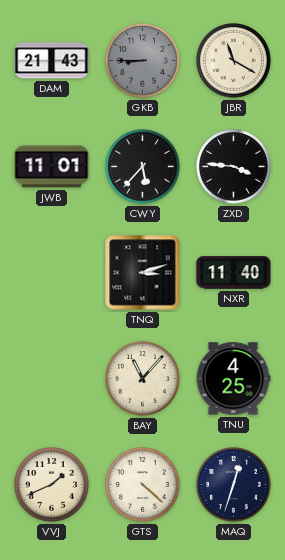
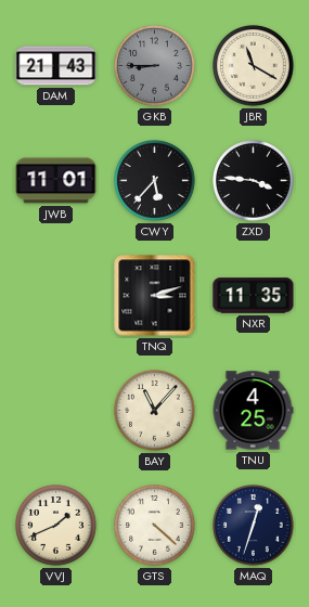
NXR: 11:40 -> 11:35 (254, 296)
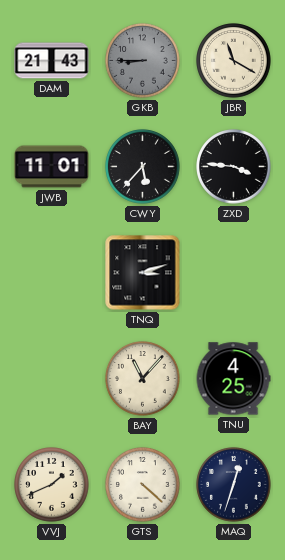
NXR: 11:35 -> none (254, 296)
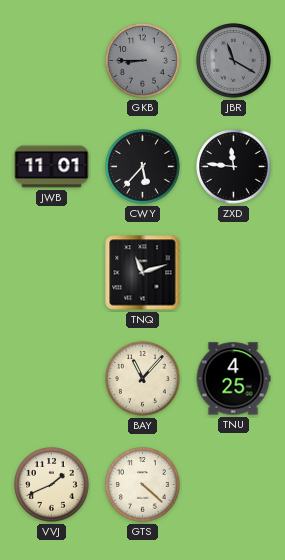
DAM: 21:43 -> none (52, 61)
JBR dial: cream -> grey (234, 61)
ZXD: 3:46 -> 11:46 (234, 167)
TNQ: 3:12 -> 11:12 (143, 273)
MAQ: 12:33 -> none (234, 485)
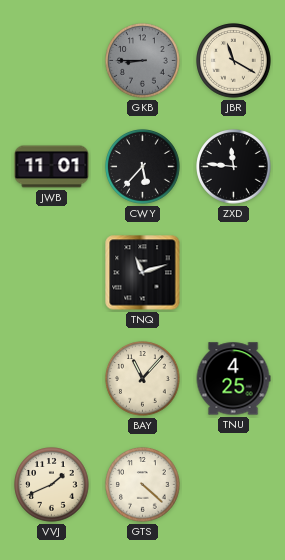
JBR dial: grey -> cream (234, 61)
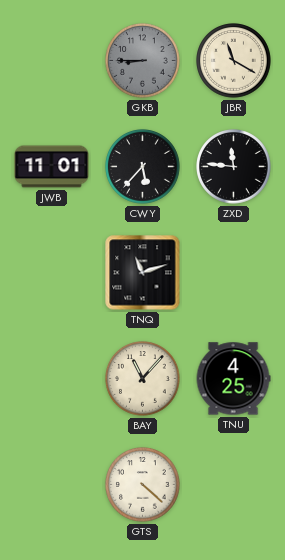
VVJ: 1:41 -> none (52, 485)
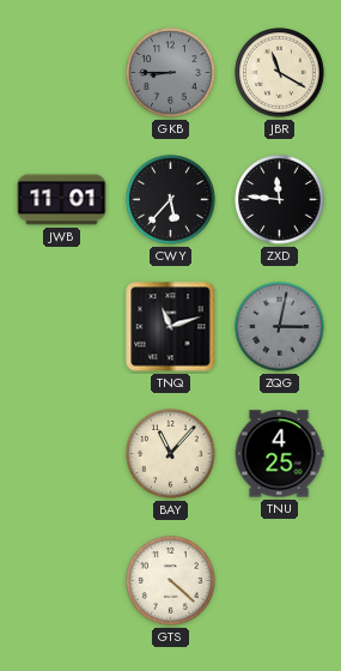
ZQG: none -> 3:02 (280, 327)
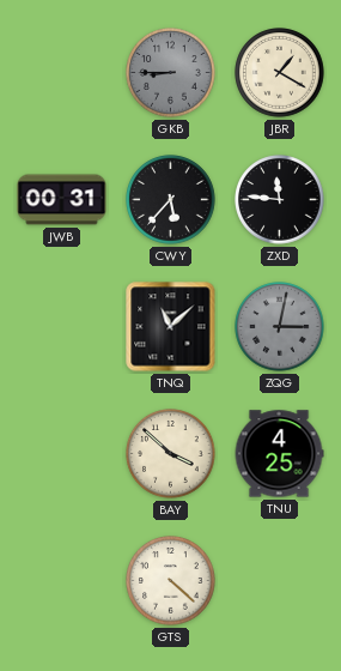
JBR: 11:20 -> 1:20 (280, 73)
JWB: 11:01 -> 00:31 (62, 200)
TNQ: 11:12 -> 11:08 (171, 327)
BAY: 11:07 -> 3:52 (171, 454)
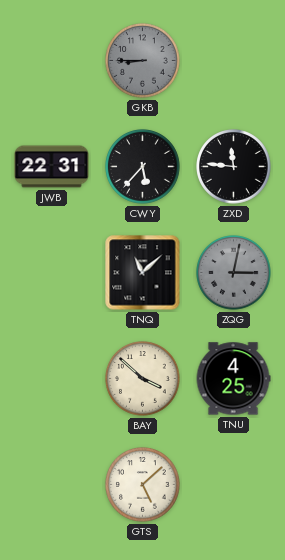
JBR: 1:20 -> none (280, 73)
JWB: 00:31 -> 22:31 (52, 167)
GTS: 4:22 -> 5:08 (143, 485)
